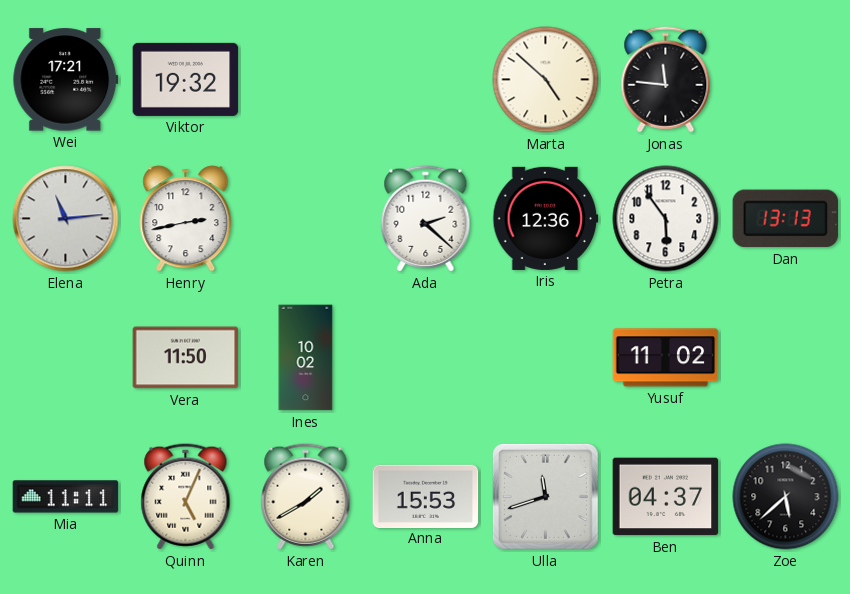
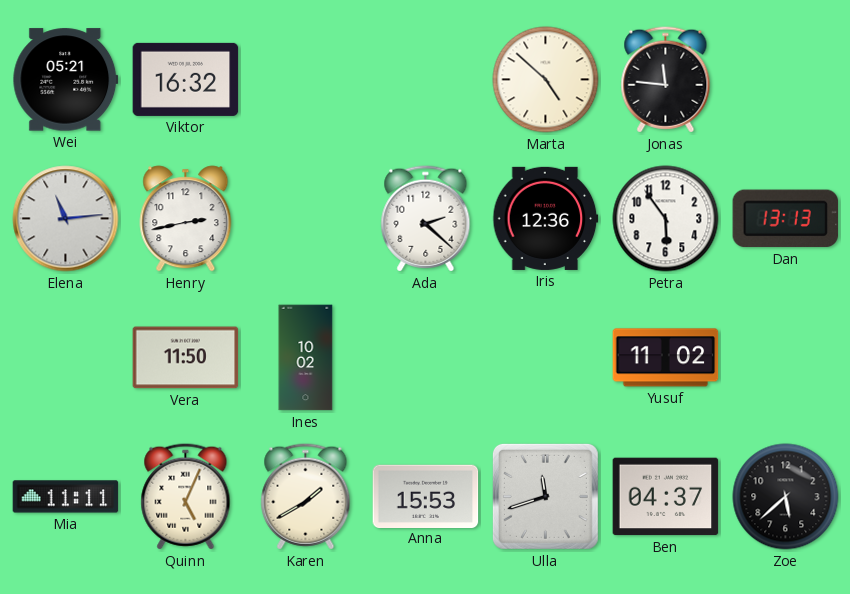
Wei: 17:21 -> 05:21 (66, 80)
Viktor: 19:32 -> 16:32 (186, 79)
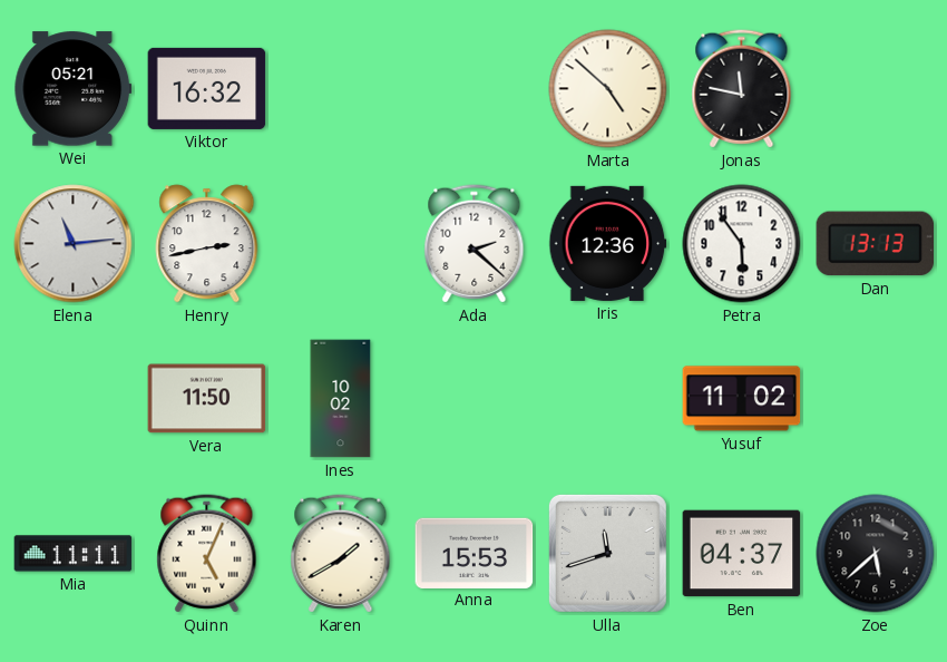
Jonas: 11:46 -> 11:47 (742, 89)
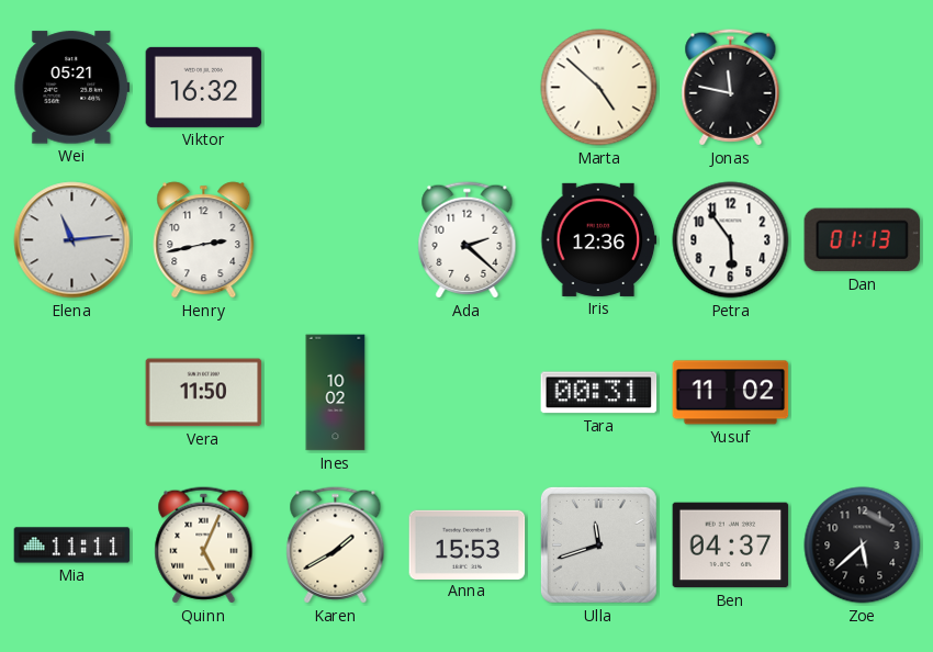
Dan: 13:13 -> 01:13 (863, 240)
Tara: none -> 00:31 (599, 393)
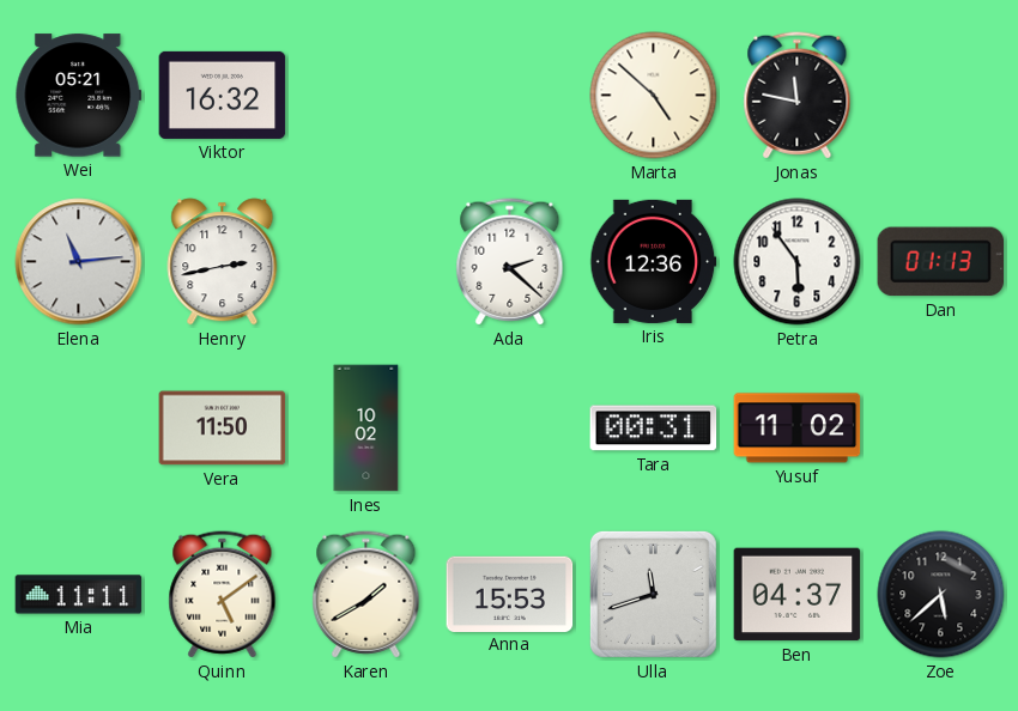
Quinn: 5:04 -> 5:09 (223, 595)
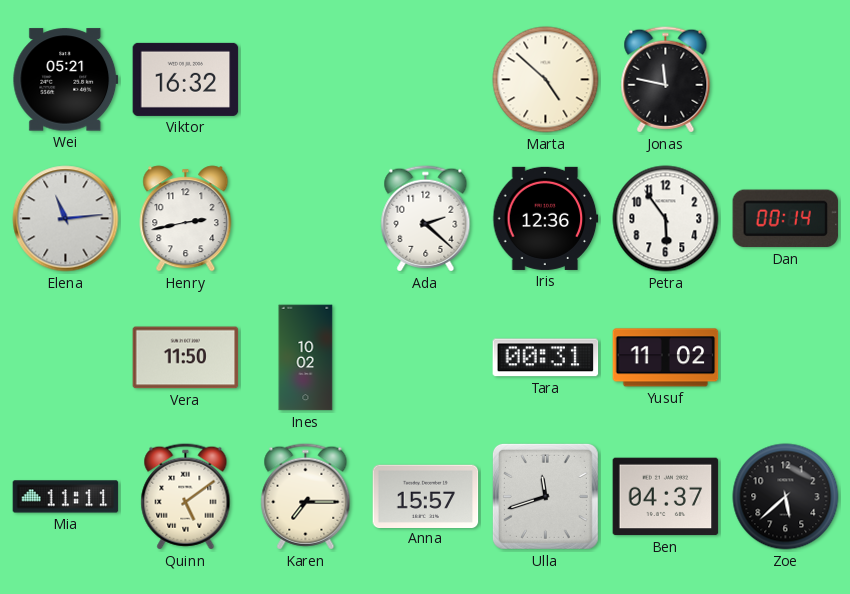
Dan: 01:13 -> 00:14 (786, 219)
Karen: 1:40 -> 7:15 (306, 497)
Anna: 15:53 -> 15:57 (426, 496)
